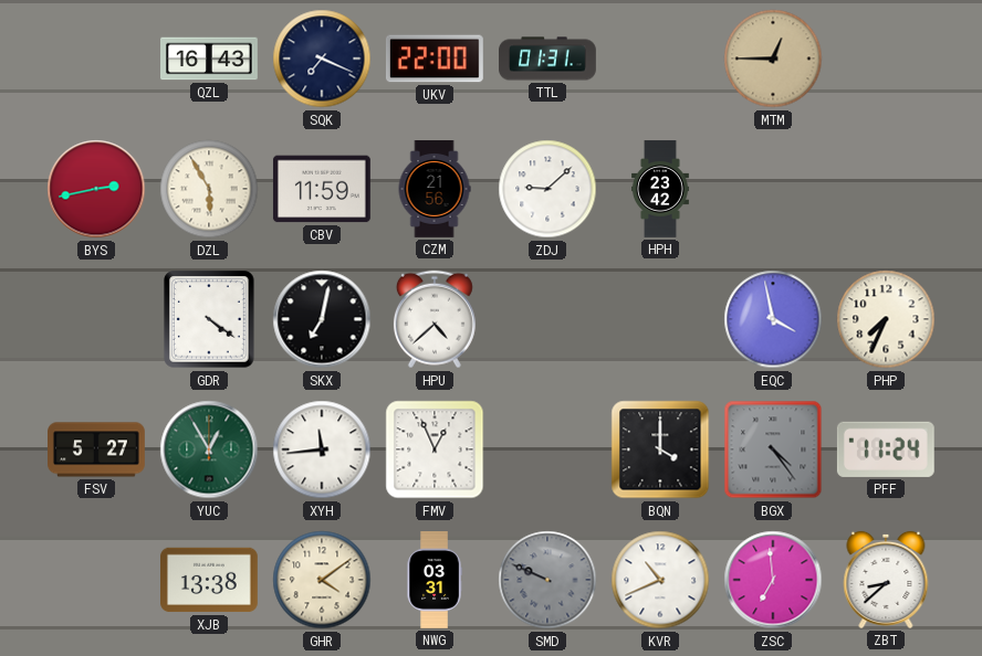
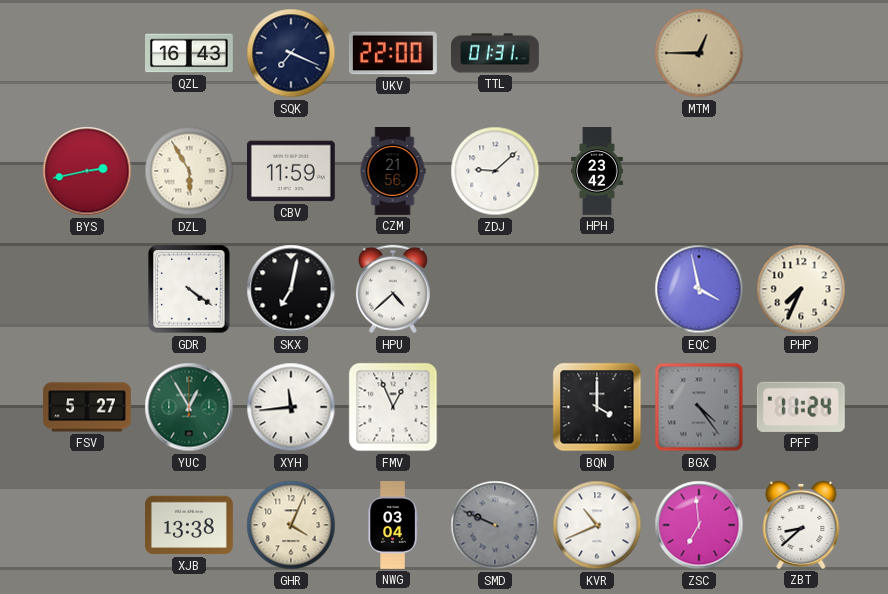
GHR: 4:09 -> 4:04 (291, 525)
NWG: 03:31 -> 03:04 (393, 526)
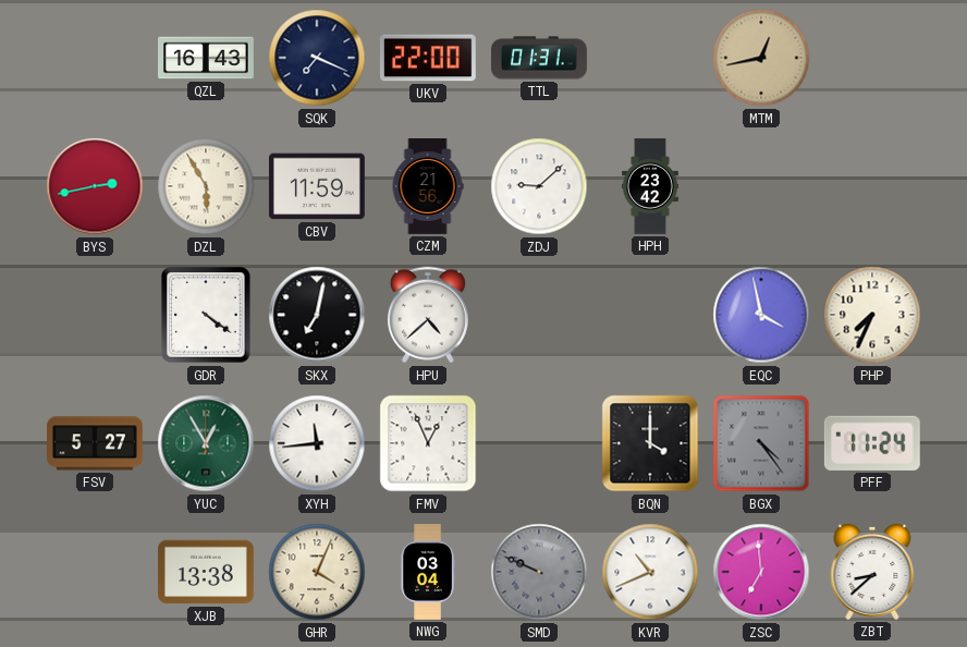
MTM: 12:45 -> 12:43 (761, 58)
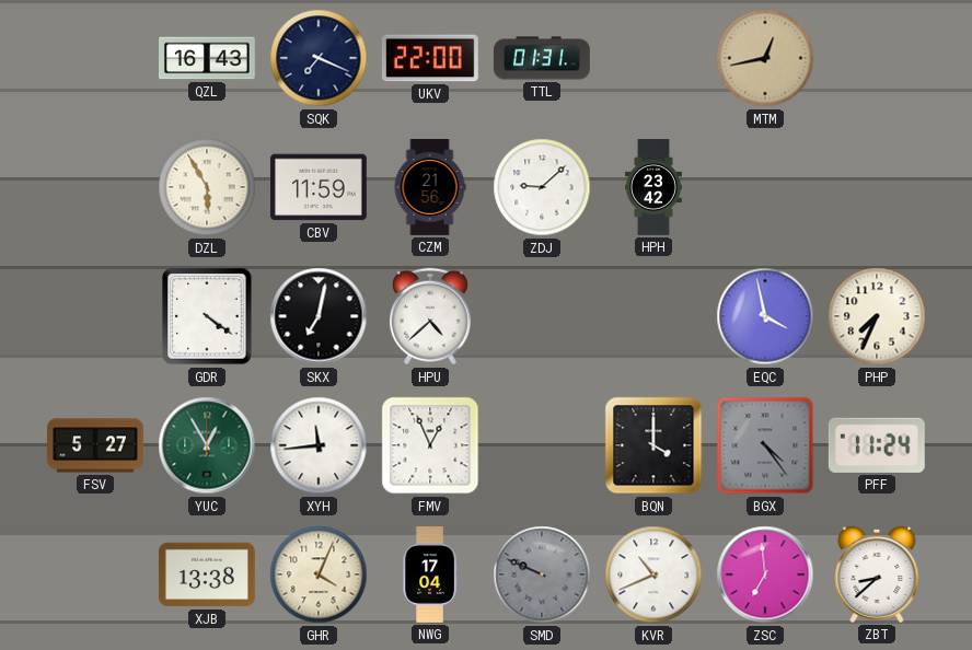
BYS: 2:43 -> none (95, 186)
NWG: 03:04 -> 17:04 (430, 576)
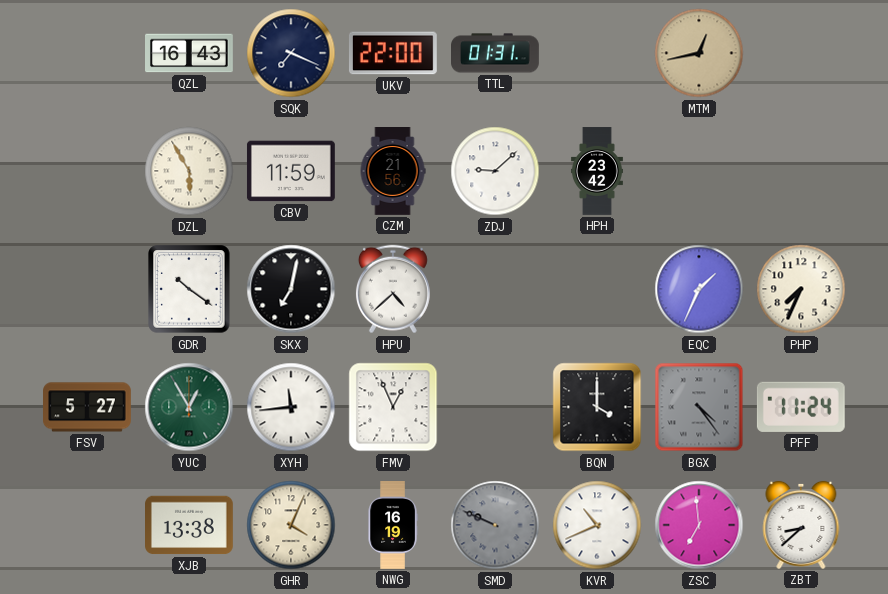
GDR: 4:21 -> 10:21 (189, 289)
EQC: 3:58 -> 1:34 (699, 289)
NWG: 17:04 -> 16:19 (393, 526)
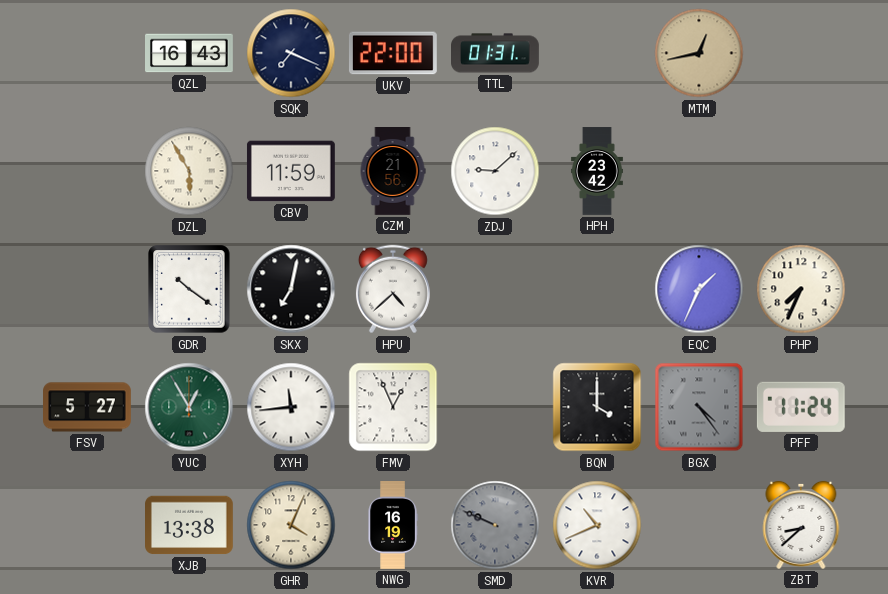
ZSC: 6:59 -> none (699, 525)
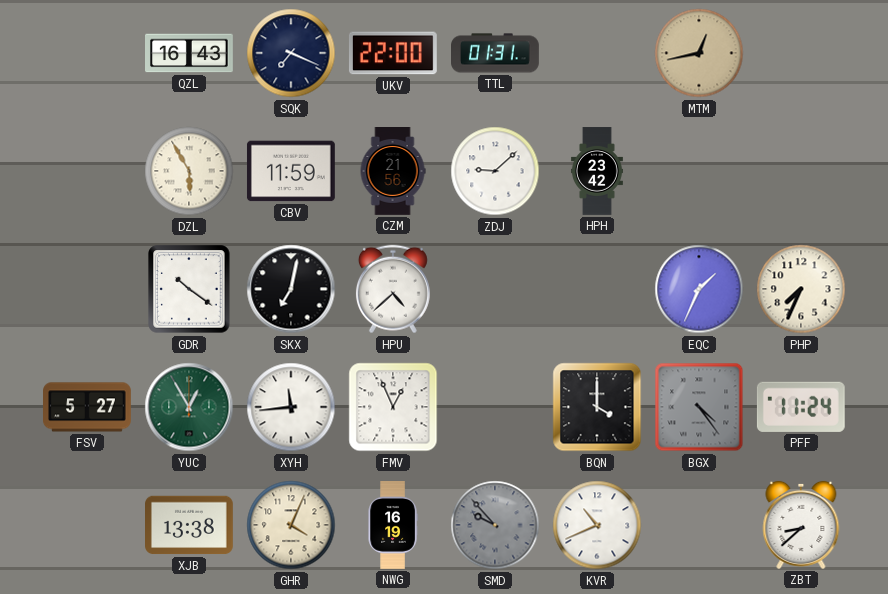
SMD: 9:49 -> 9:53 (495, 525)
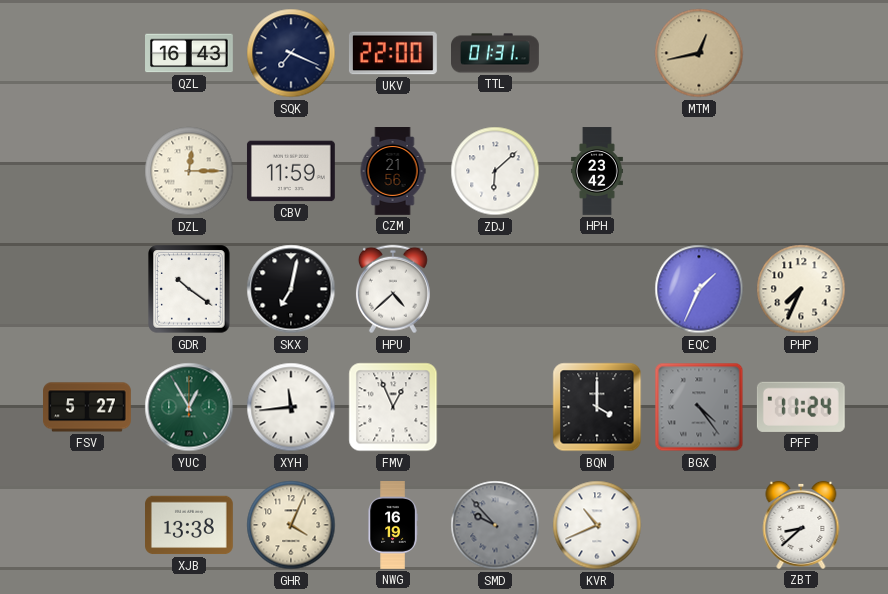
DZL: 5:55 -> 12:15 (189, 171)
ZDJ: 9:08 -> 6:08 (495, 171)
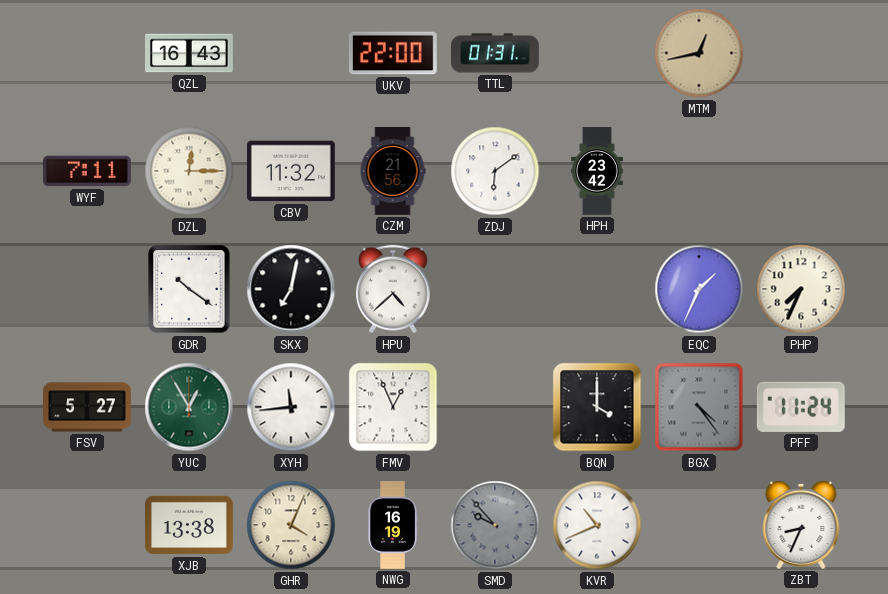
SQK: 7:19 -> none (291, 53)
WYF: none -> 7:11 (87, 171)
CBV: 11:59 -> 11:32 (291, 171)
ZDJ: 6:08 -> 6:09 (495, 171)
ZBT: 8:38 -> 8:34 (801, 525)
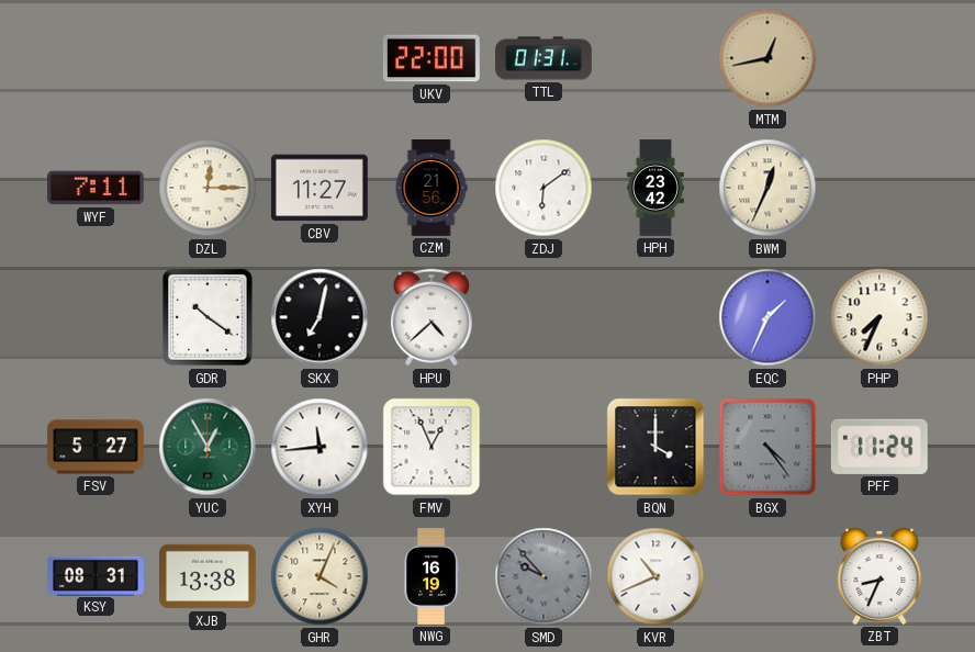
QZL: 16:43 -> none (190, 53)
CBV: 11:32 -> 11:27 (320, 188)
BWM: none -> 12:34 (767, 188)
KSY: none -> 08:31 (96, 575)
